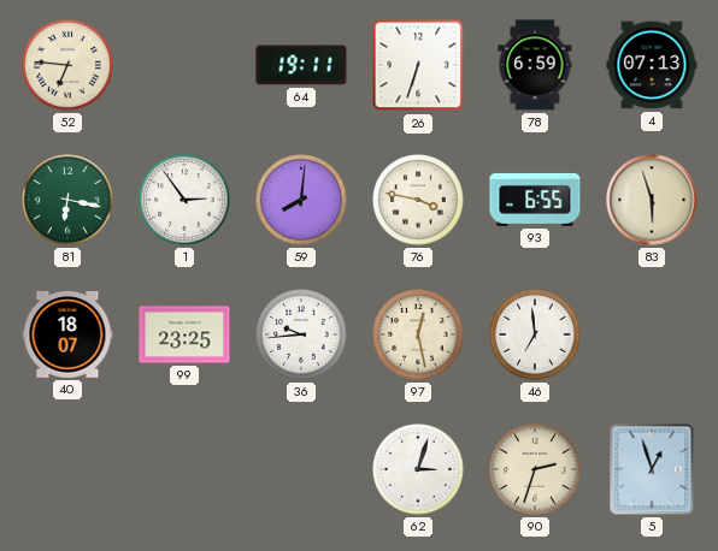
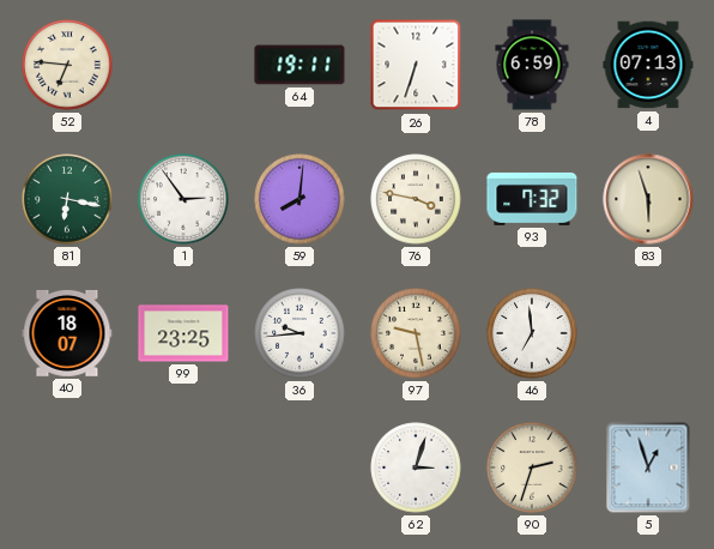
93: 6:55 -> 7:32 (532, 199)
97: 12:28 -> 9:28 (416, 333)
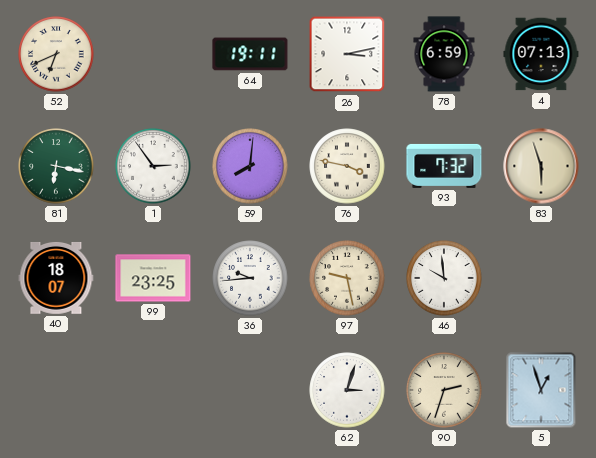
52: 6:46 -> 6:41 (56, 54)
26: 6:33 -> 3:13 (347, 54)
46: 6:59 -> 9:59 (444, 278)
